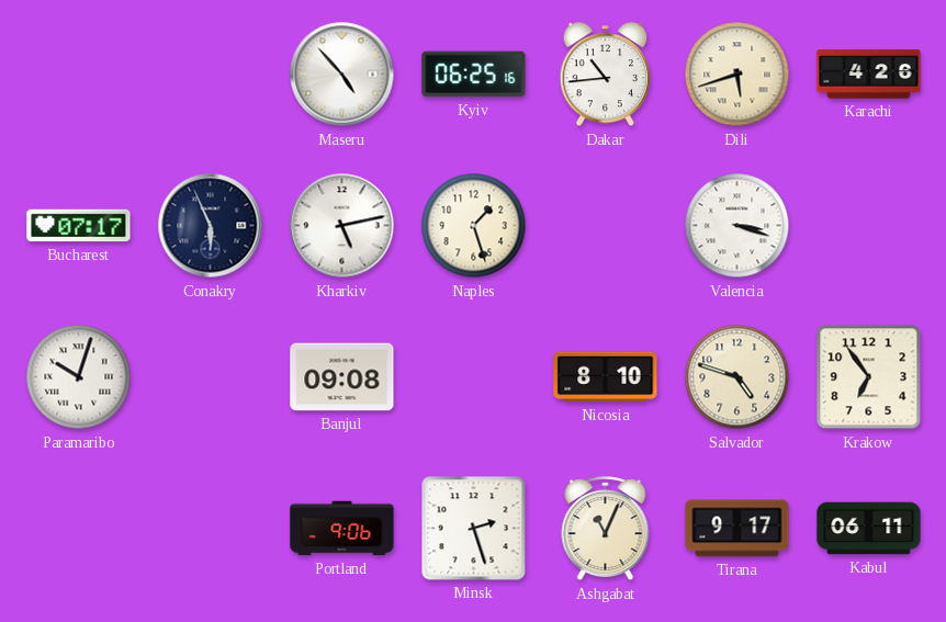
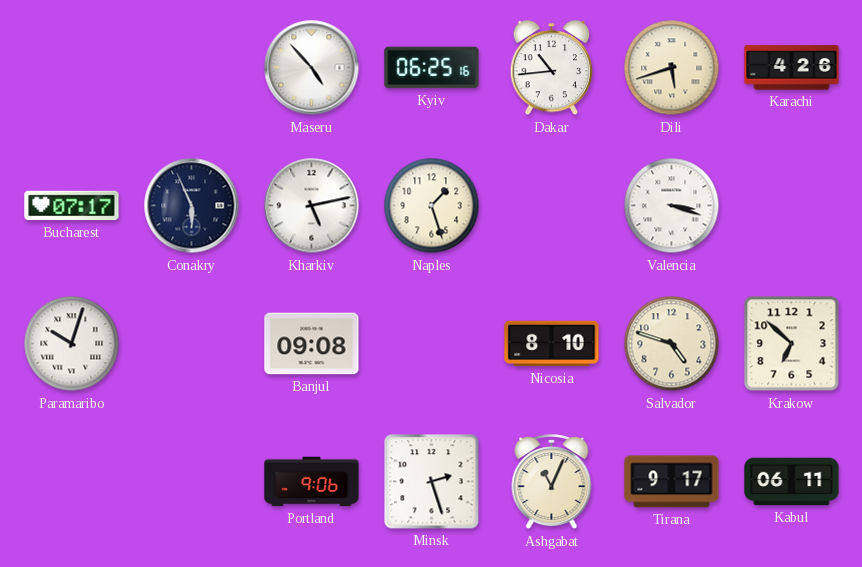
Krakow: 6:54 -> 6:52 (792, 344)
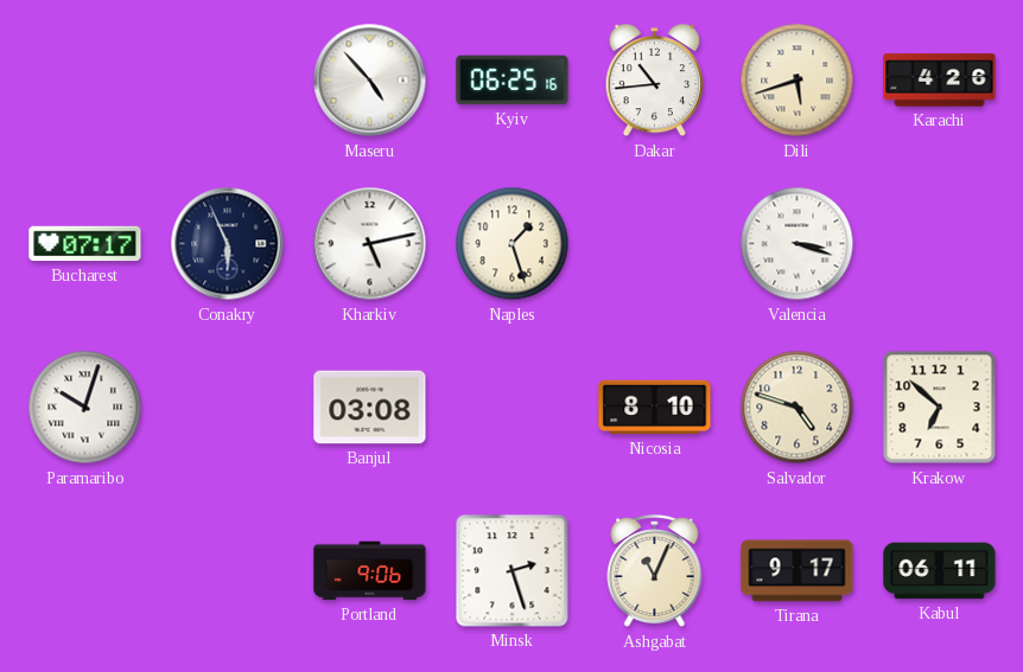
Banjul: 09:08 -> 03:08 (370, 408)
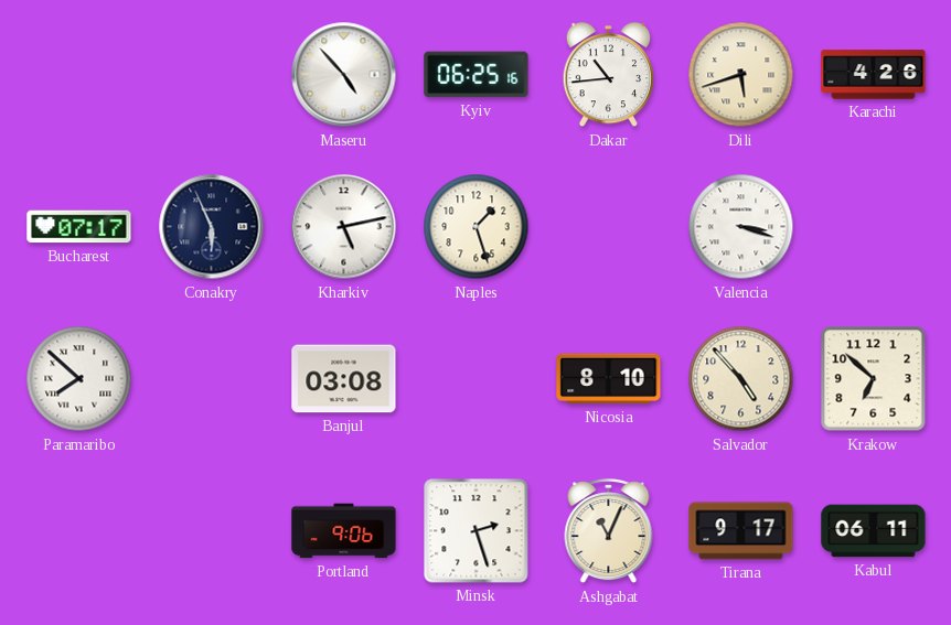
Paramaribo: 10:03 -> 7:52 (79, 379)
Salvador: 4:48 -> 4:53 (741, 379)
